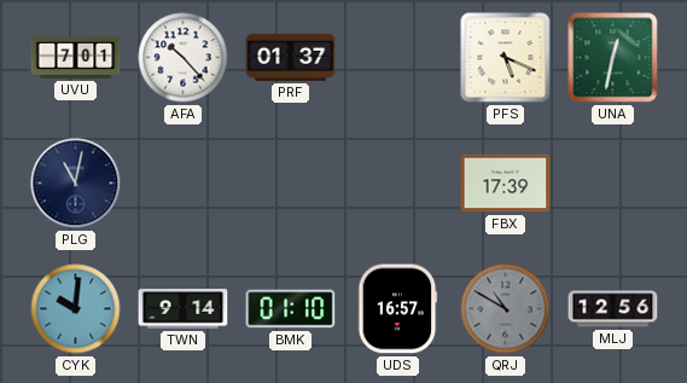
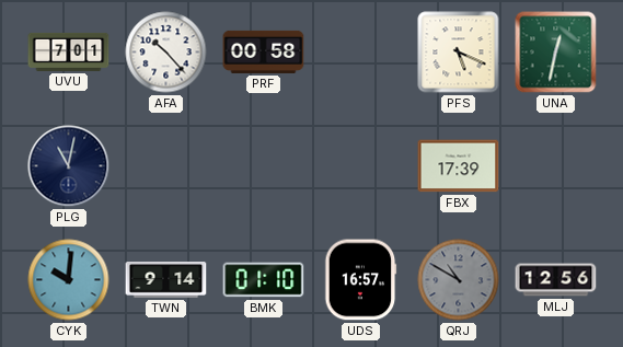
PRF: 01:37 -> 00:58 (264, 51)
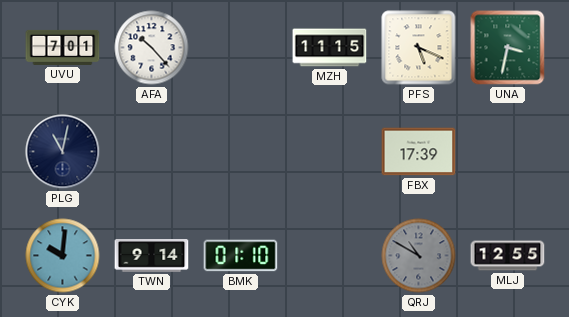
PRF: 00:58 -> none (264, 51)
MZH: none -> 11:15 (330, 48)
UNA: 12:32 -> 3:32 (508, 48)
UDS: 16:57 -> none (361, 280)
MLJ: 12:56 -> 12:55 (508, 256)
